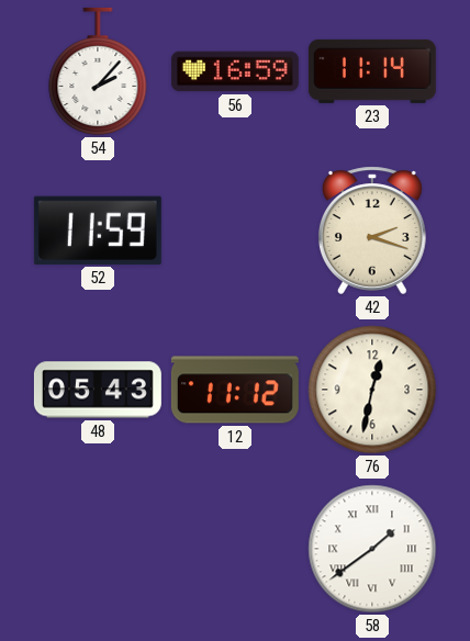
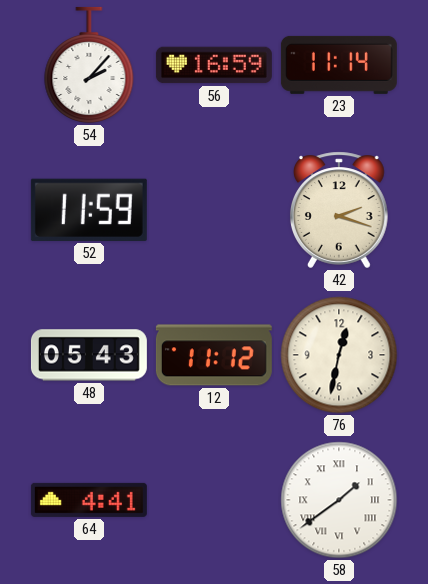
64: none -> 4:41 (89, 500)
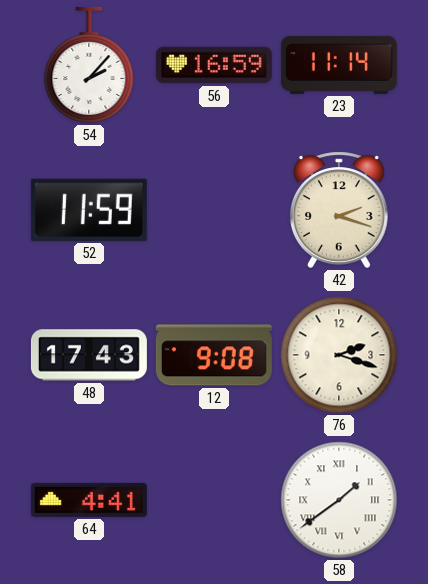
48: 05:43 -> 17:43 (89, 355)
12: 11:12 -> 9:08 (214, 355)
76: 12:32 -> 2:18 (339, 355)
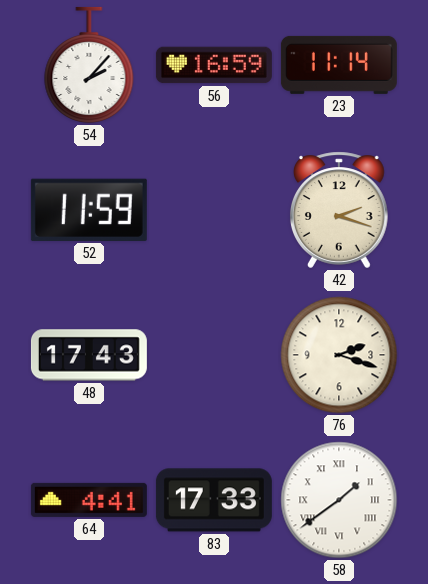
12: 9:08 -> none (214, 355)
83: none -> 17:33 (214, 500)
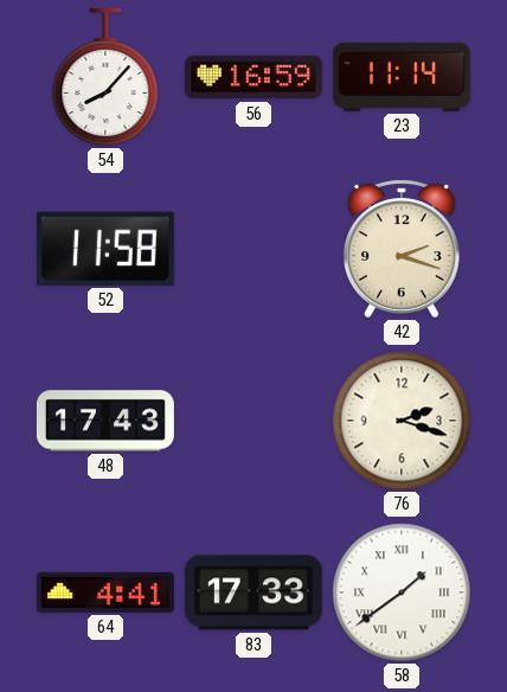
54: 2:07 -> 8:07 (105, 77)
52: 11:59 -> 11:58 (105, 249)
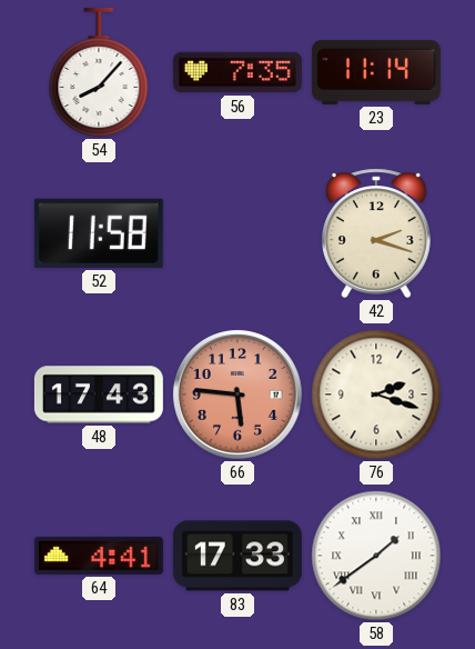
56: 16:59 -> 7:35 (238, 72)
66: none -> 5:46 (239, 396)
